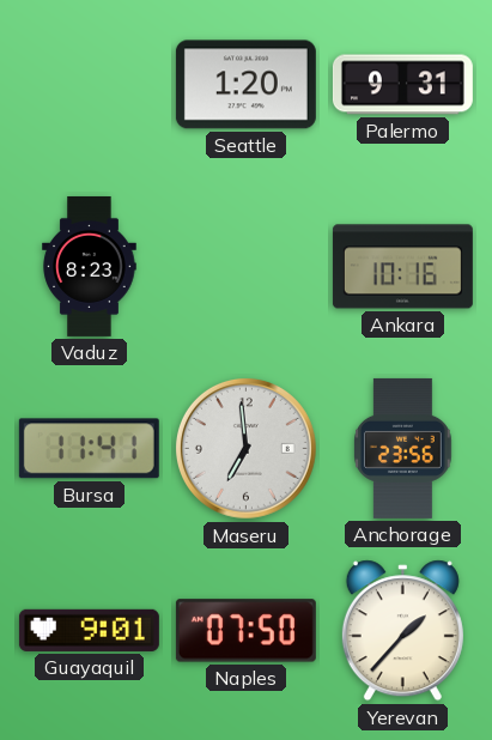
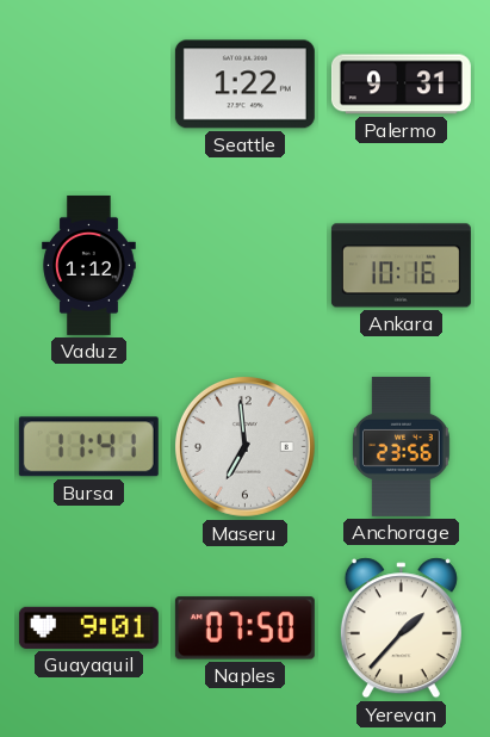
Seattle: 1:20 -> 1:22 (244, 85)
Vaduz: 8:23 -> 1:12 (89, 265)
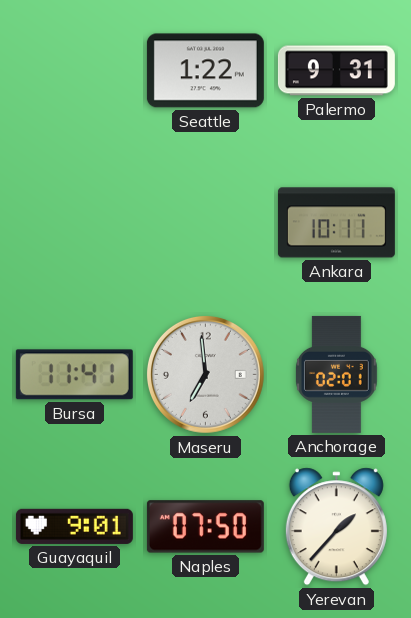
Vaduz: 1:12 -> none (89, 265)
Ankara: 10:16 -> 10:11 (336, 223)
Anchorage: 23:56 -> 02:01 (337, 374)
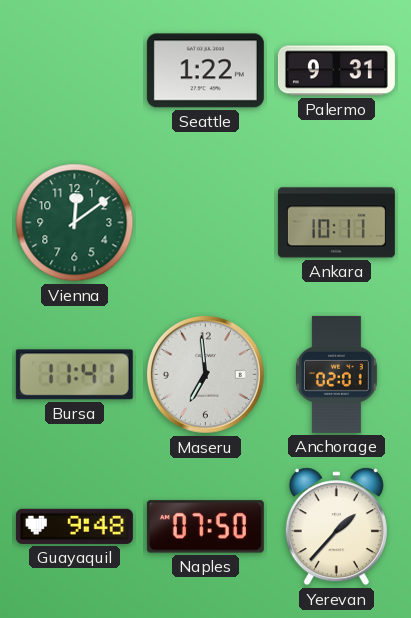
Vienna: none -> 12:09 (75, 223)
Guayaquil: 9:01 -> 9:48 (74, 526)
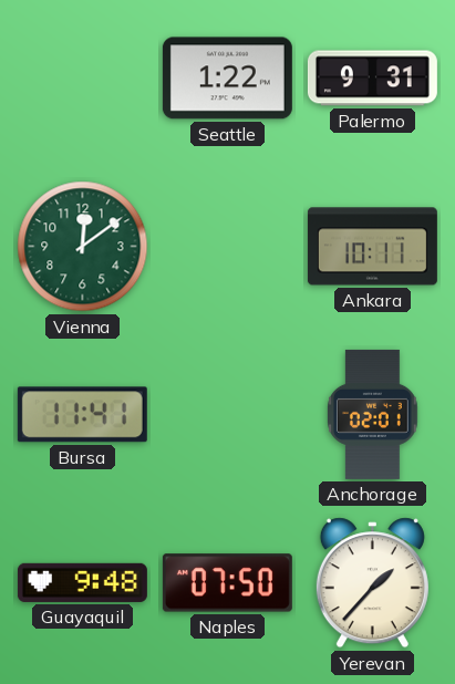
Maseru: 6:59 -> none (205, 374)
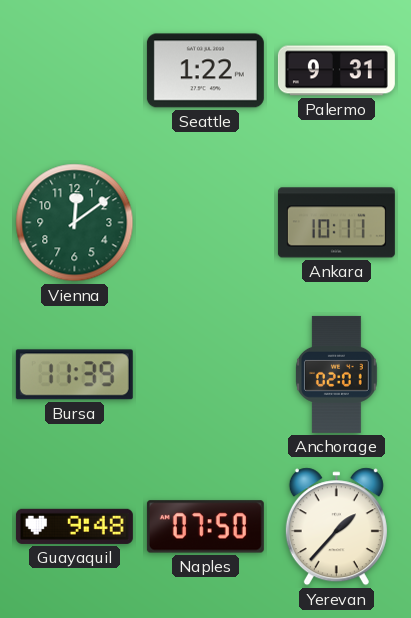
Bursa: 11:41 -> 11:39 (74, 375)
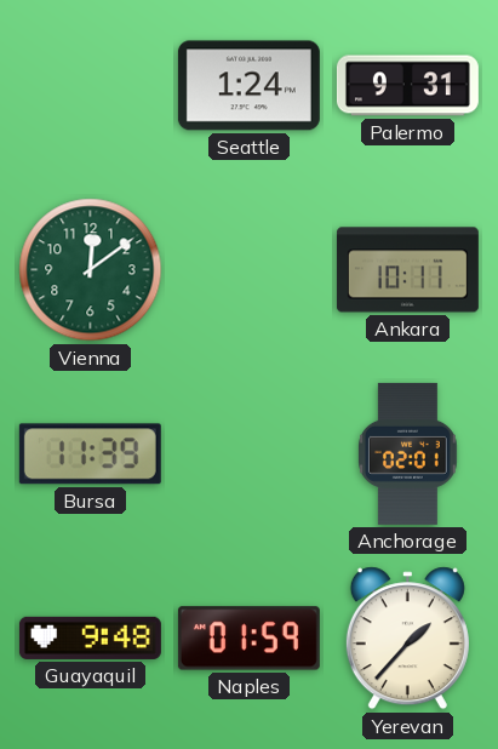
Seattle: 1:22 -> 1:24 (248, 86)
Naples: 07:50 -> 01:59 (248, 639)
